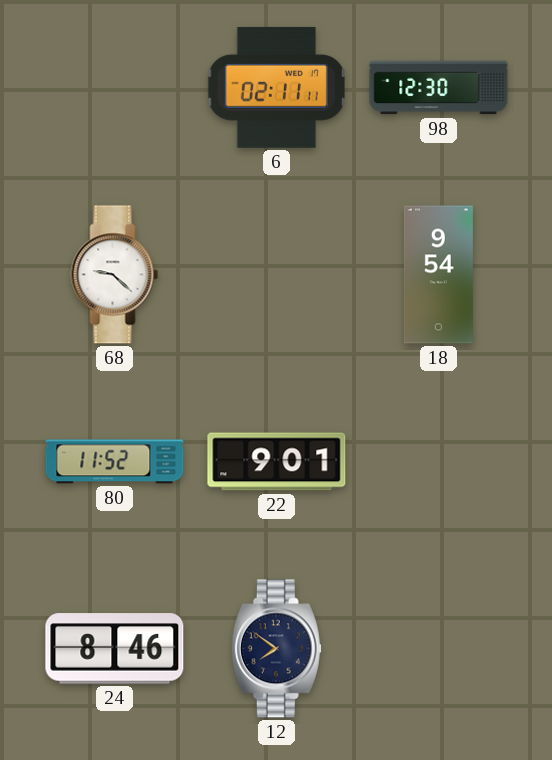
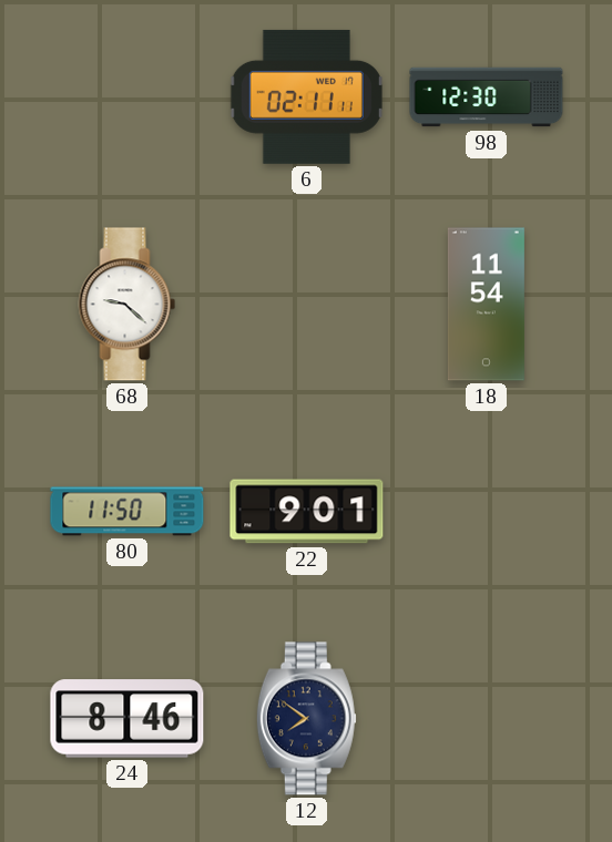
18: 9:54 -> 11:54 (486, 305)
80: 11:52 -> 11:50 (127, 512)
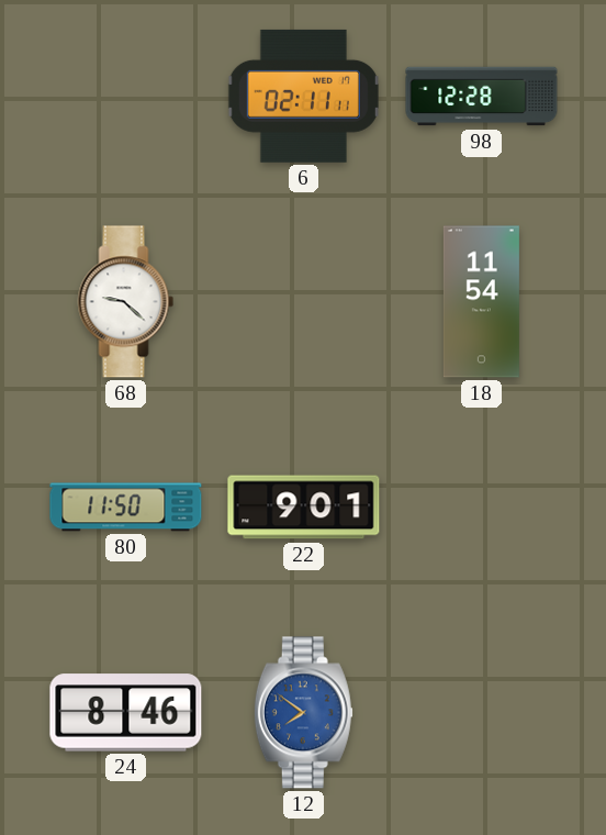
98: 12:30 -> 12:28 (482, 97)
12 dial: navy -> blue (303, 713)
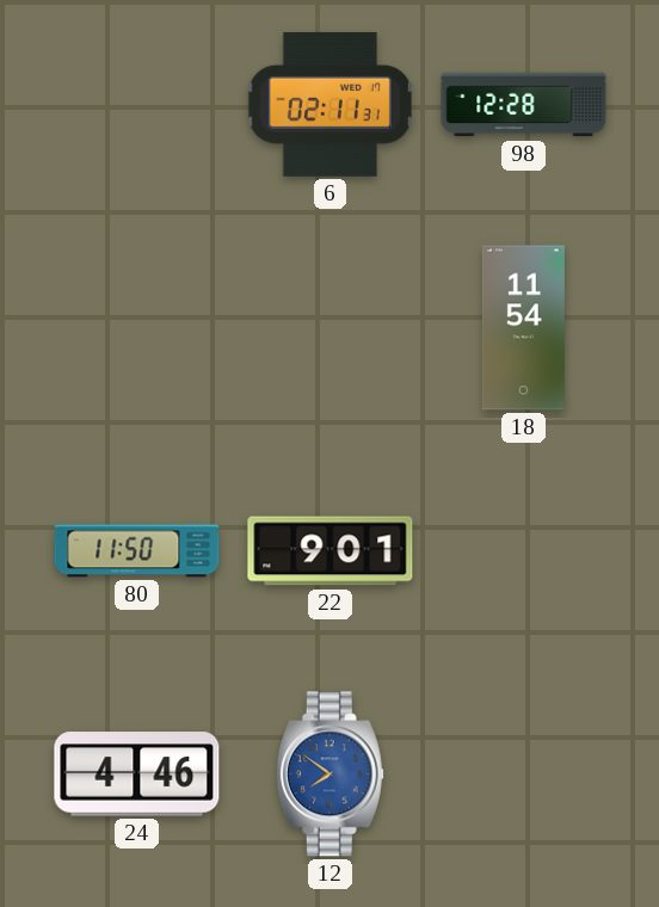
6: 02:11:11 -> 02:11:31 (329, 104)
68: 9:22 -> none (126, 302)
24: 8:46 -> 4:46 (137, 775)
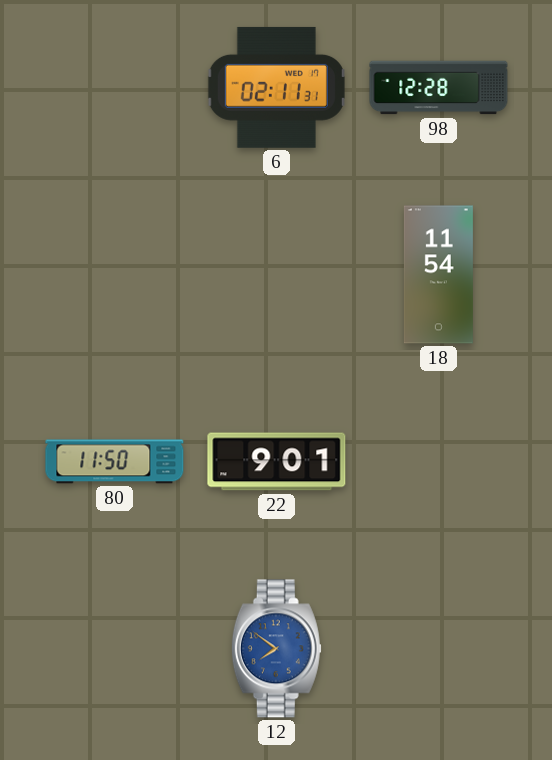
24: 4:46 -> none (137, 775)
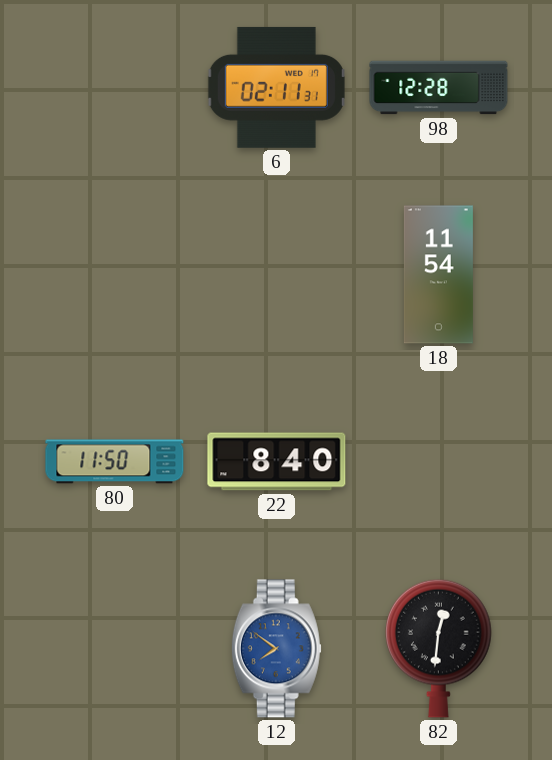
22: 9:01 -> 8:40 (277, 462)
82: none -> 12:31 (439, 648)
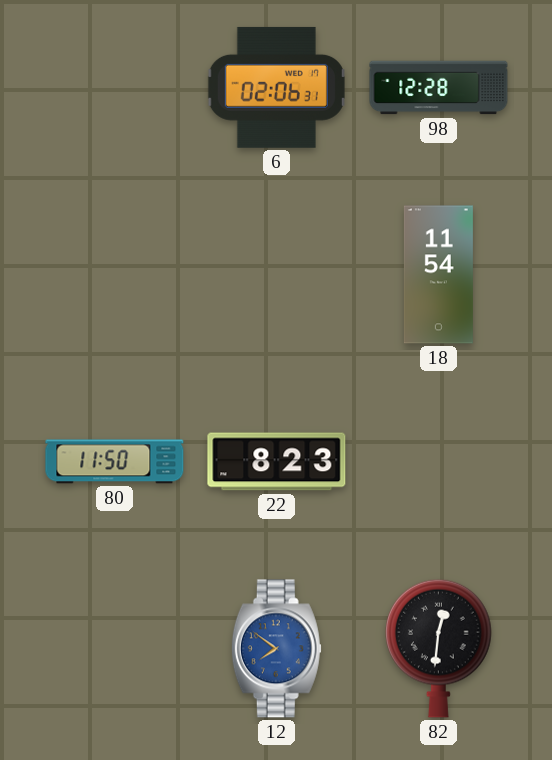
6: 02:11 -> 02:06 (276, 87)
22: 8:40 -> 8:23 (277, 462)
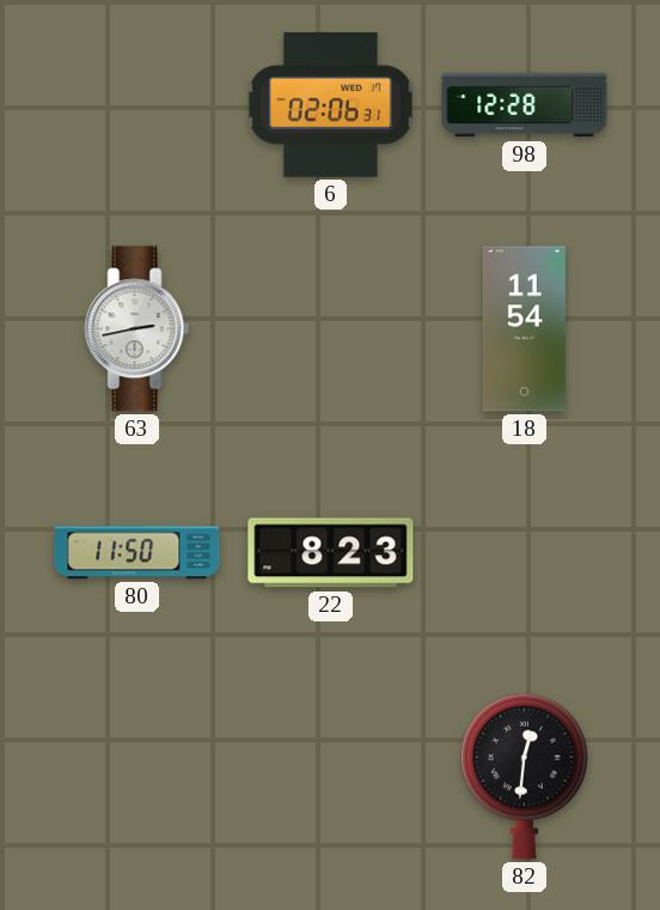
63: none -> 2:43 (137, 329)
12: 7:51 -> none (276, 649)
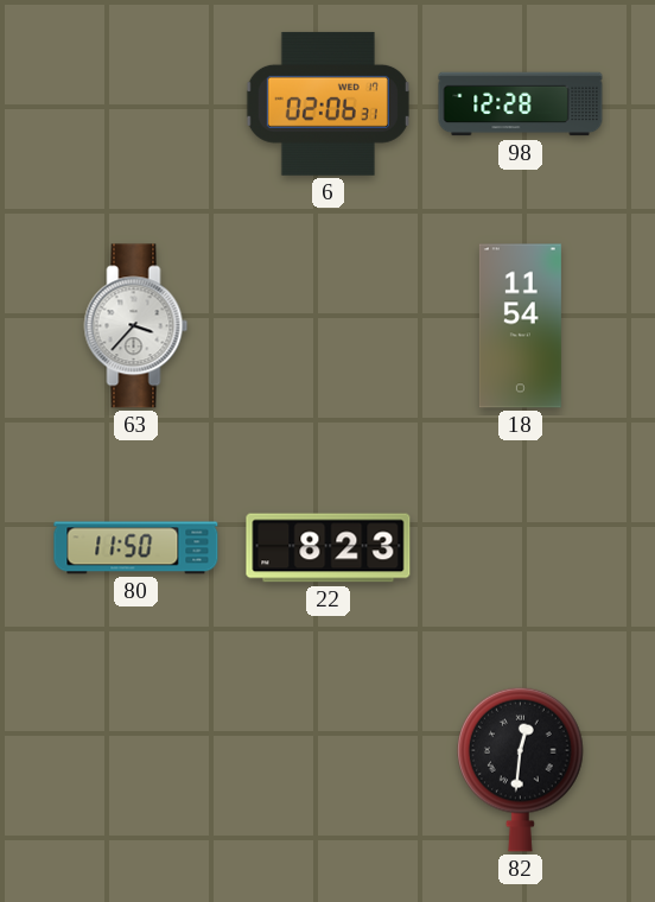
63: 2:43 -> 3:37 (136, 326)
